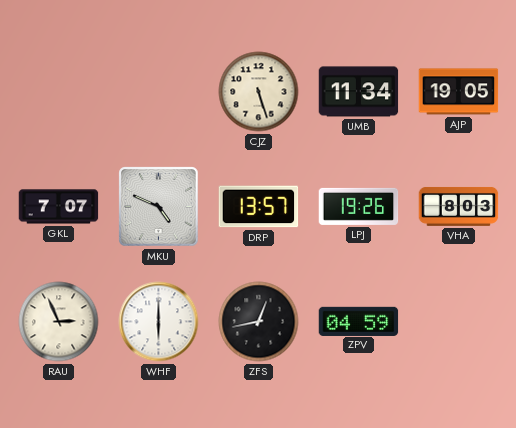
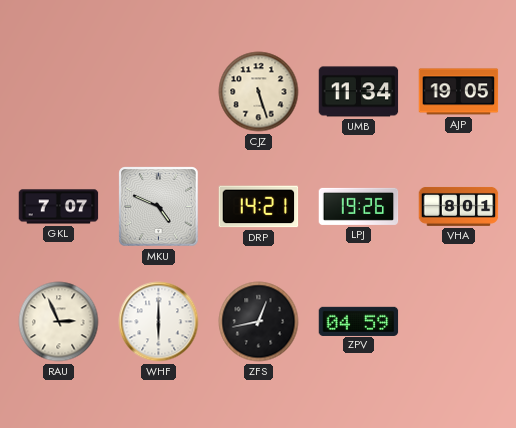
DRP: 13:57 -> 14:21 (259, 207)
VHA: 8:03 -> 8:01 (459, 206)
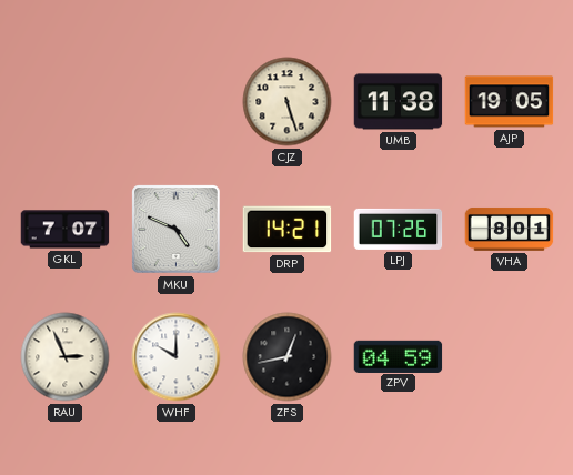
UMB: 11:34 -> 11:38 (399, 102)
LPJ: 19:26 -> 07:26 (399, 229)
WHF: 6:00 -> 10:00 (177, 357)
